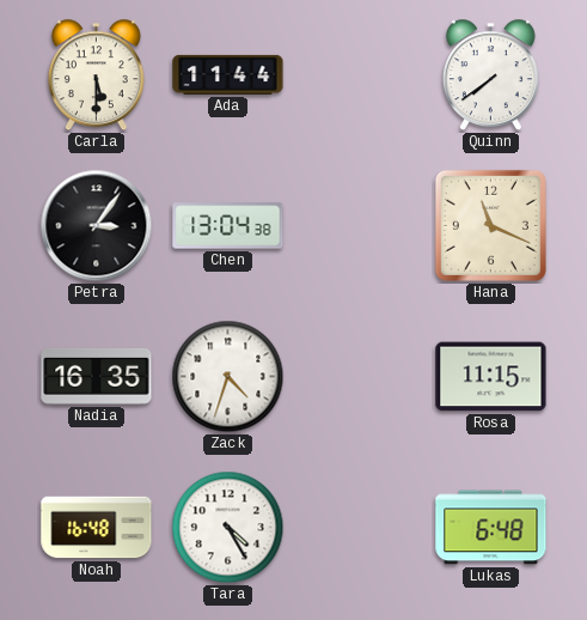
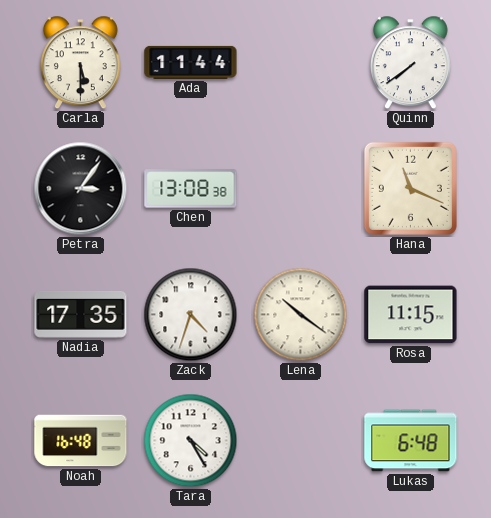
Chen: 13:04 -> 13:08 (191, 189)
Nadia: 16:35 -> 17:35 (81, 314)
Lena: none -> 10:21 (301, 315)
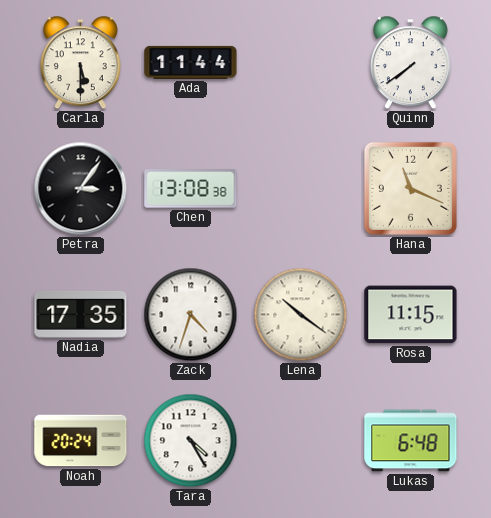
Noah: 16:48 -> 20:24 (81, 441)
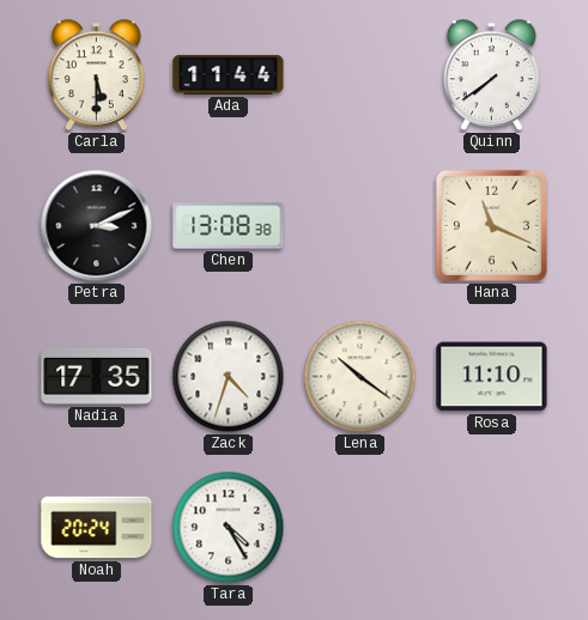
Petra: 3:06 -> 3:11 (97, 226)
Rosa: 11:15 -> 11:10 (492, 377)
Lukas: 6:48 -> none (411, 441)
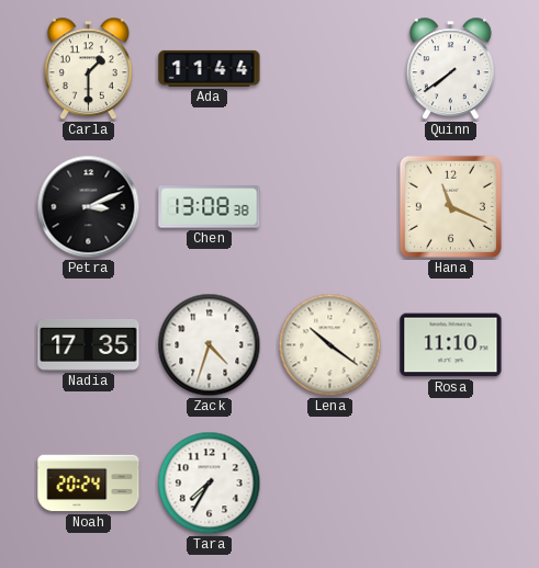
Carla: 5:30 -> 1:30 (88, 69)
Tara: 4:25 -> 7:35 (210, 484)
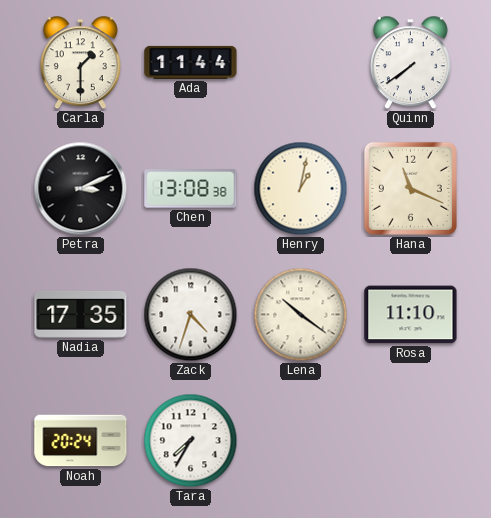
Henry: none -> 1:02 (301, 189)
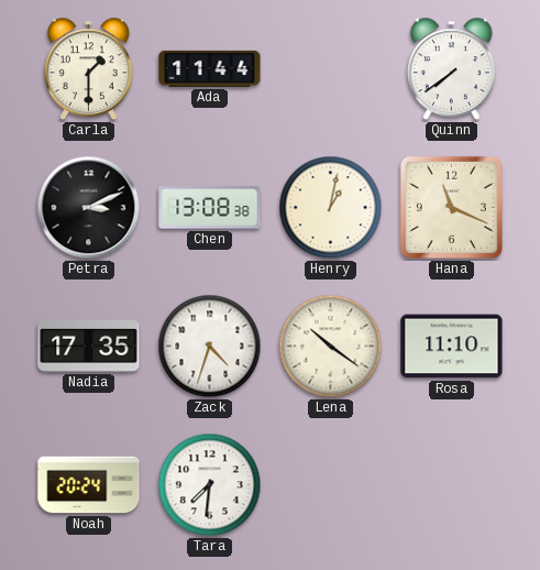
Tara: 7:35 -> 7:31 (210, 485)
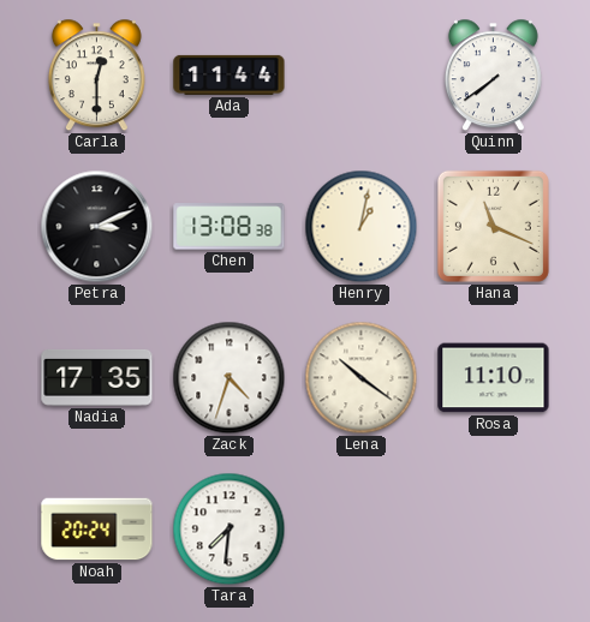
Carla: 1:30 -> 12:30 (96, 76)
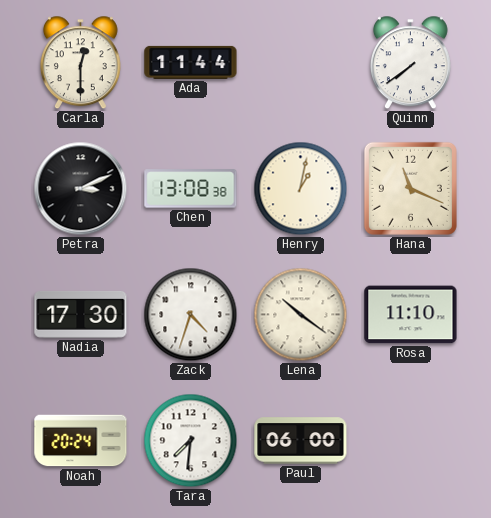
Nadia: 17:35 -> 17:30 (81, 314)
Paul: none -> 06:00 (301, 441)
